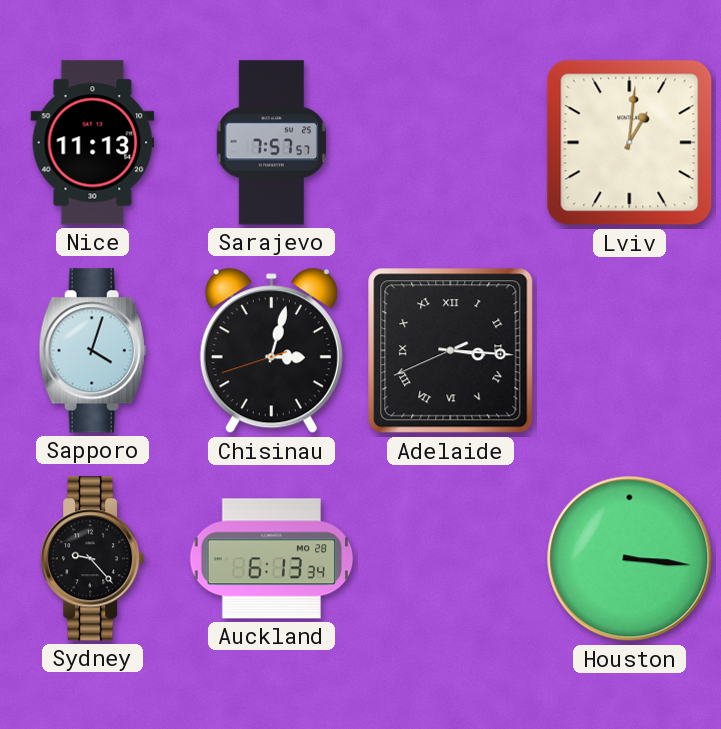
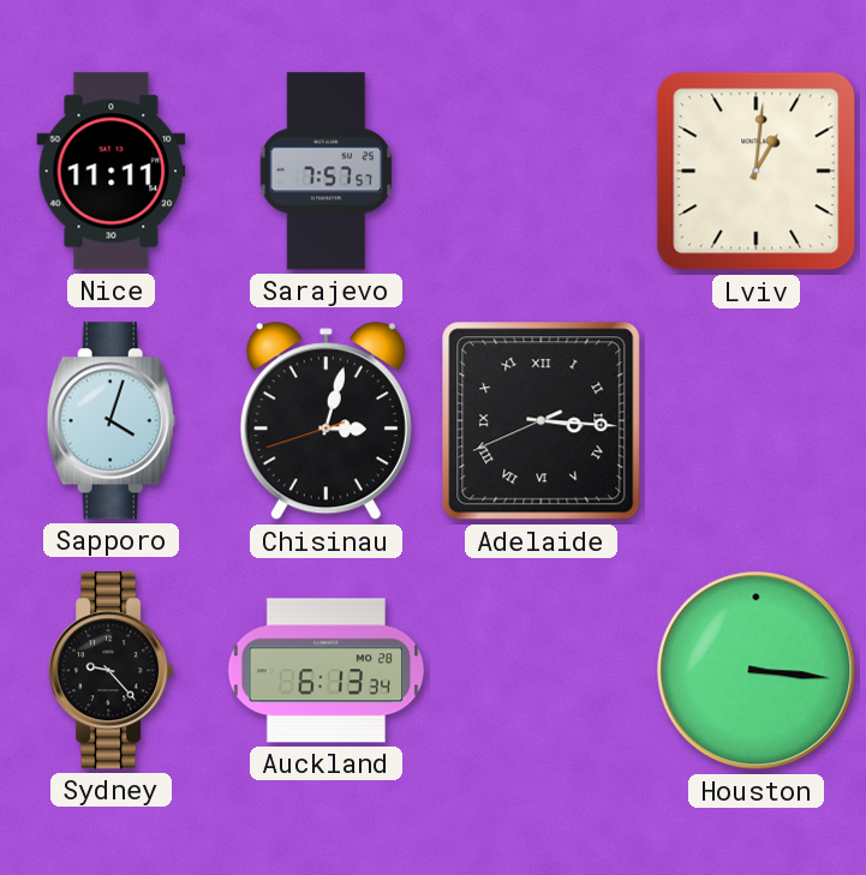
Nice: 11:13 -> 11:11 (112, 172)
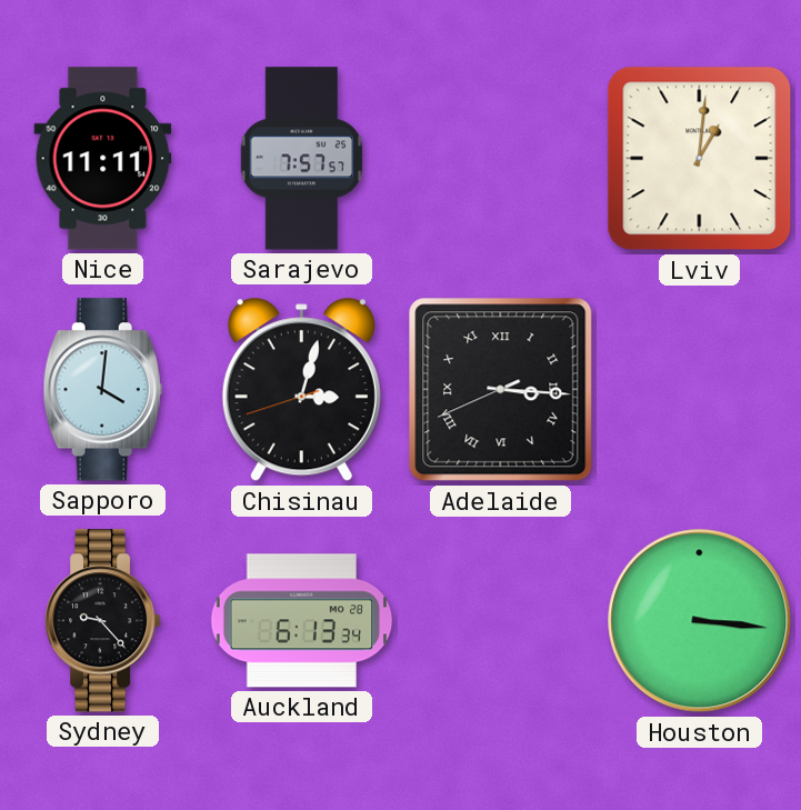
Sapporo: 4:03 -> 4:01 (102, 390)
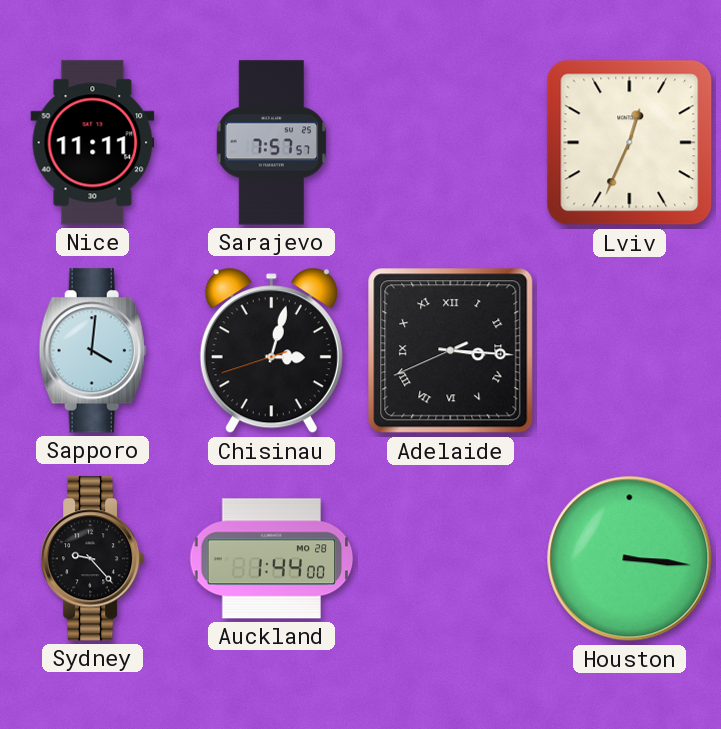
Lviv: 1:01 -> 12:34 (630, 143)
Auckland: 6:13 -> 1:44 (272, 559)
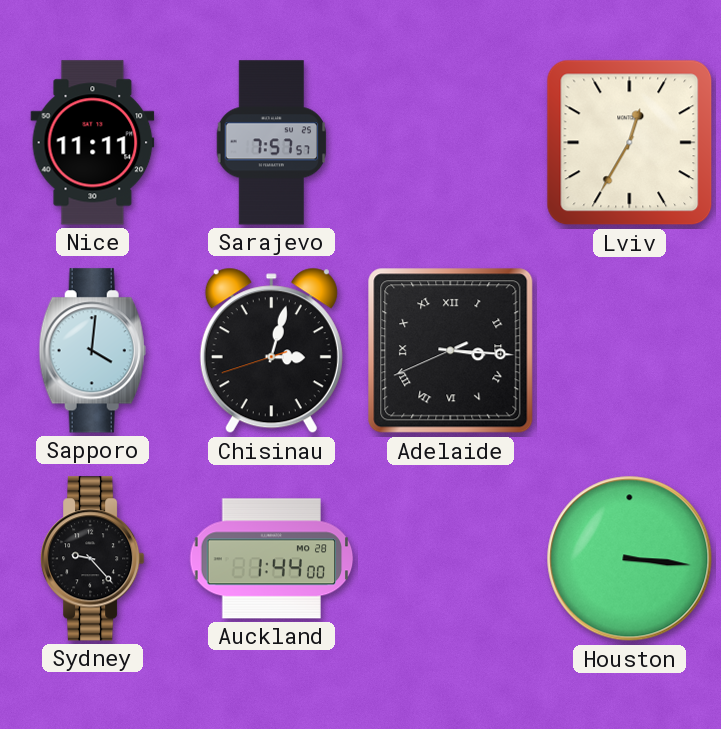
Lviv: 12:34 -> 12:35 (630, 143)
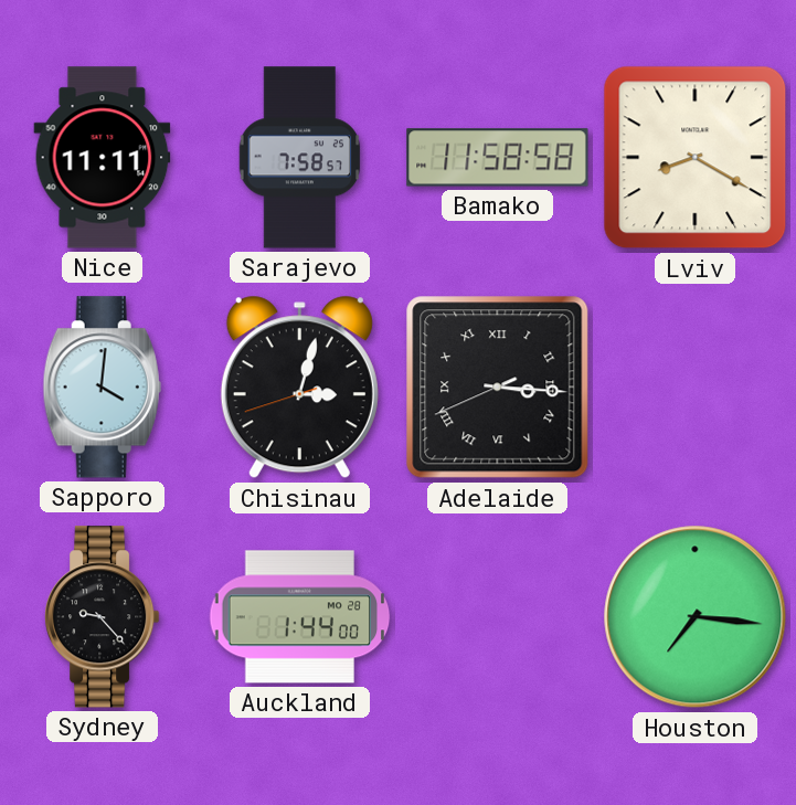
Sarajevo: 7:57 -> 7:58 (300, 158)
Bamako: none -> 11:58 (498, 158)
Lviv: 12:35 -> 8:20 (696, 158)
Houston: 3:16 -> 7:16 (696, 617)
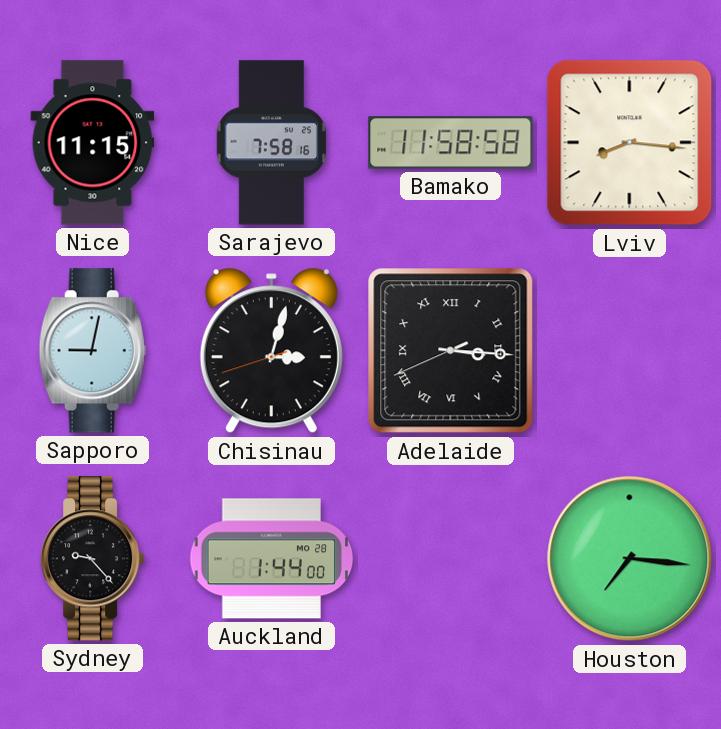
Nice: 11:11 -> 11:15 (93, 143)
Sarajevo: 7:58:57 -> 7:58:16 (272, 143)
Lviv: 8:20 -> 8:16 (630, 143)
Sapporo: 4:01 -> 9:02 (92, 351)
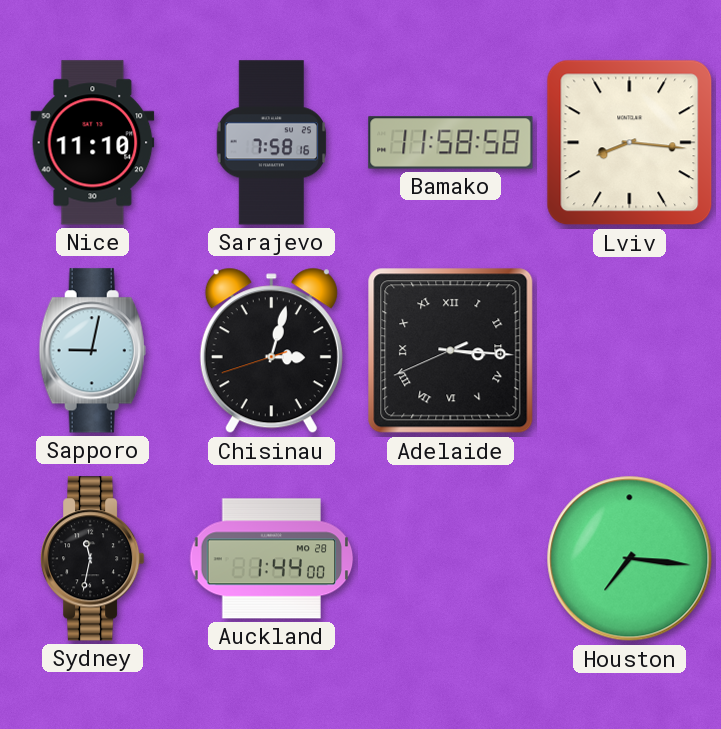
Nice: 11:15 -> 11:10 (93, 143)
Sydney: 9:23 -> 11:32 (93, 559)
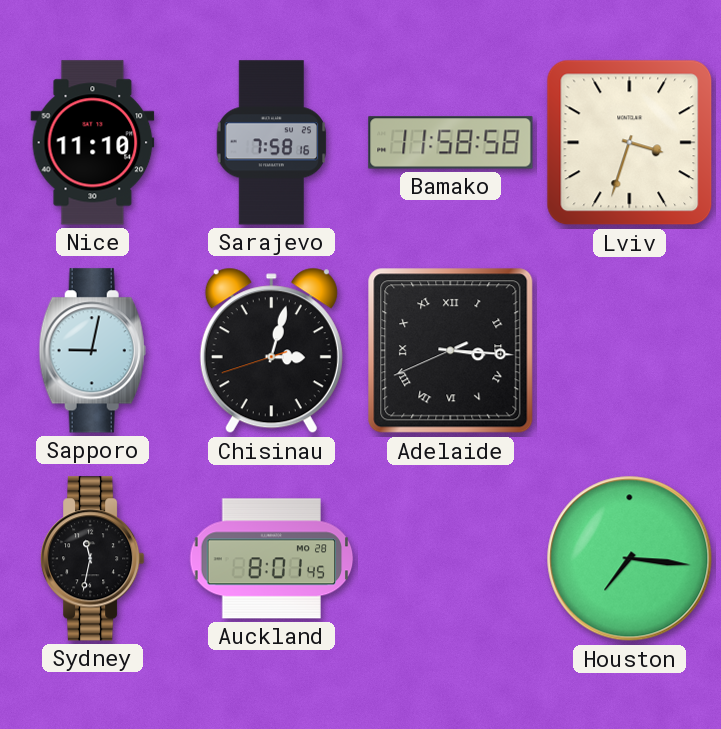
Lviv: 8:16 -> 3:33 (630, 143)
Auckland: 1:44 -> 8:01 (272, 559)
